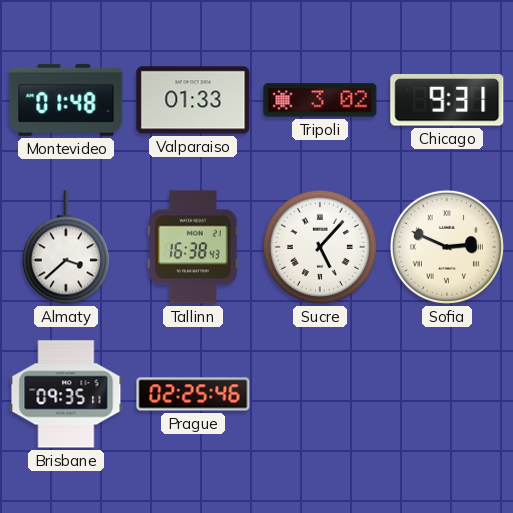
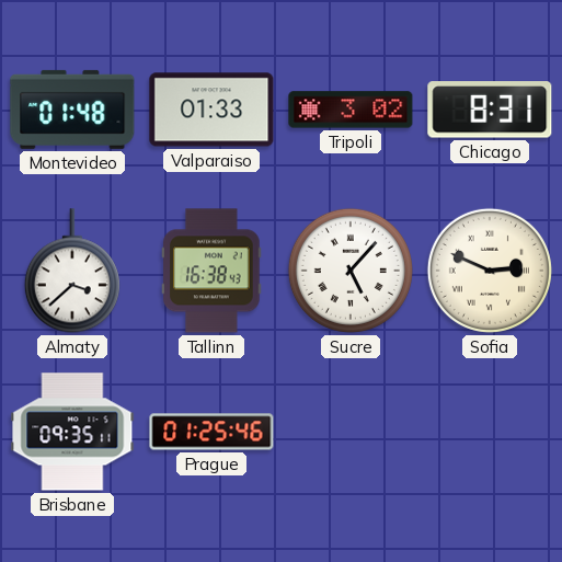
Chicago: 9:31 -> 8:31 (490, 110)
Prague: 02:25 -> 01:25 (211, 432)
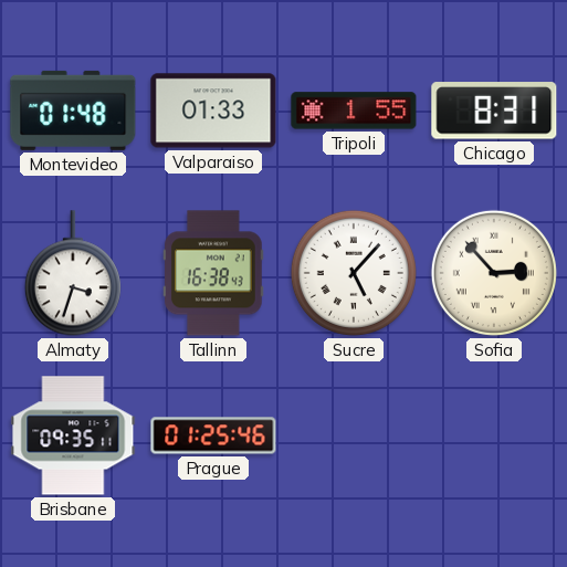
Tripoli: 3:02 -> 1:55 (354, 111)
Almaty: 3:38 -> 3:33 (73, 273)
Sofia: 2:49 -> 2:53 (494, 273)
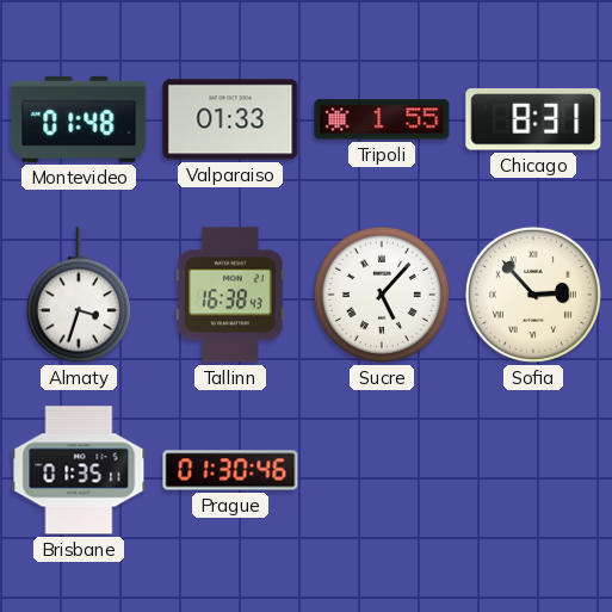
Brisbane: 09:35 -> 01:35 (79, 470)
Prague: 01:25 -> 01:30 (230, 470)
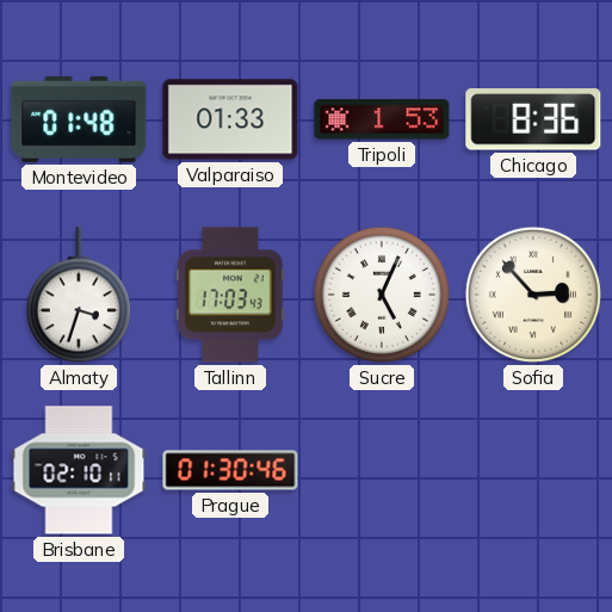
Tripoli: 1:55 -> 1:53 (382, 119)
Chicago: 8:31 -> 8:36 (533, 119)
Tallinn: 16:38 -> 17:03 (230, 295)
Sucre: 5:07 -> 5:04 (382, 295)
Brisbane: 01:35 -> 02:10 (79, 470)
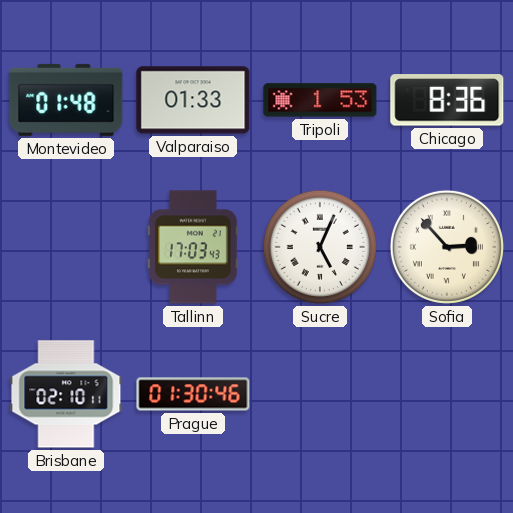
Almaty: 3:33 -> none (79, 295)
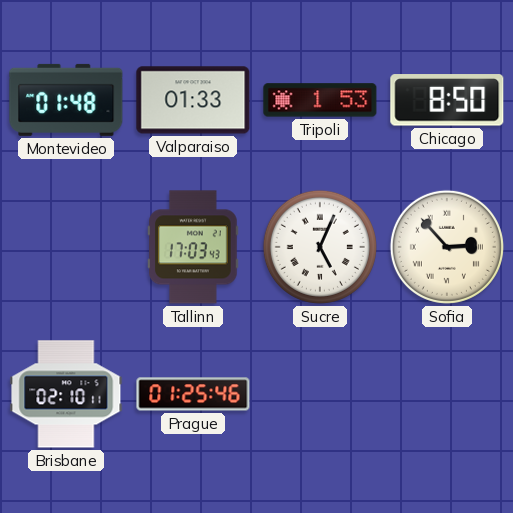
Chicago: 8:36 -> 8:50 (447, 100)
Prague: 01:30 -> 01:25 (193, 394)
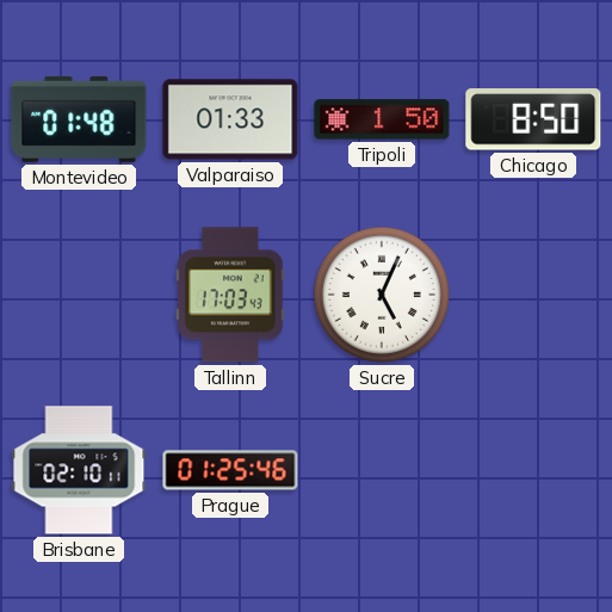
Tripoli: 1:53 -> 1:50 (382, 119)
Sofia: 2:53 -> none (447, 247)
